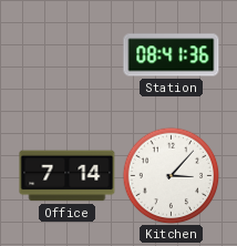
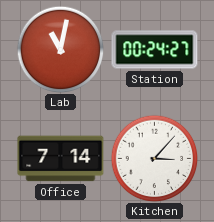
Lab: none -> 11:02 (60, 49)
Station: 08:41 -> 00:24 (155, 50)
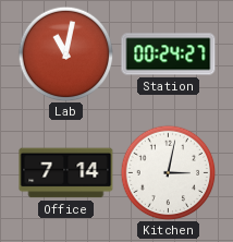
Kitchen: 3:07 -> 3:02 (168, 172)
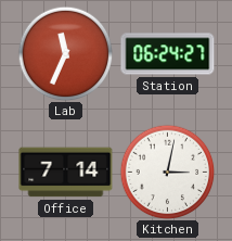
Lab: 11:02 -> 11:34 (65, 53)
Station: 00:24 -> 06:24 (168, 54)
